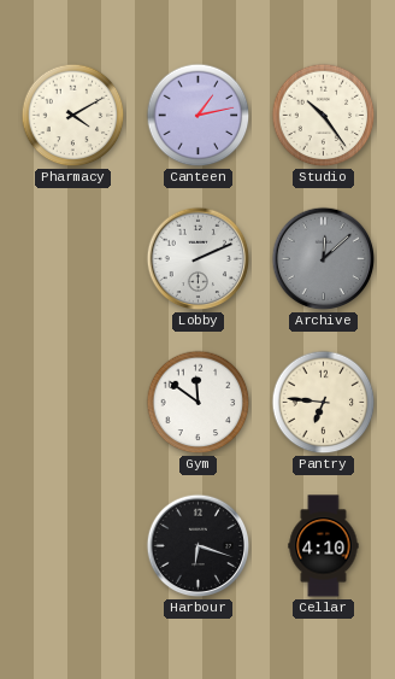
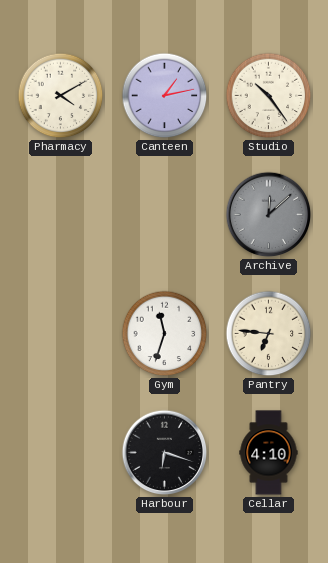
Lobby: 2:11 -> none (199, 259)
Gym: 11:51 -> 11:33 (165, 334)
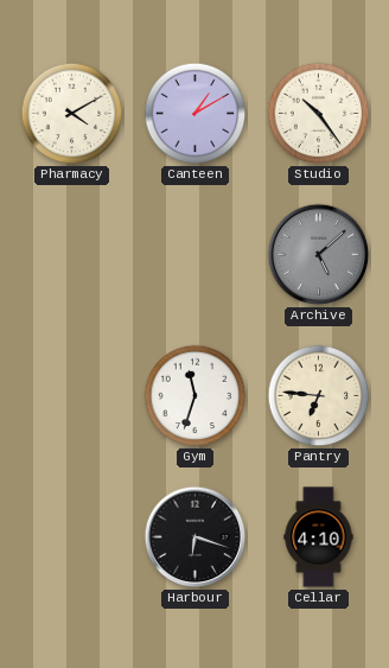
Canteen: 1:13 -> 1:10 (196, 114)
Archive: 12:08 -> 5:08 (319, 255)
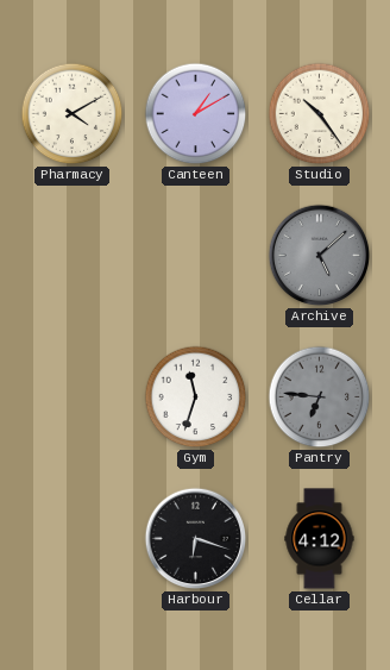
Pantry dial: cream -> grey (320, 397)
Cellar: 4:10 -> 4:12 (320, 539)
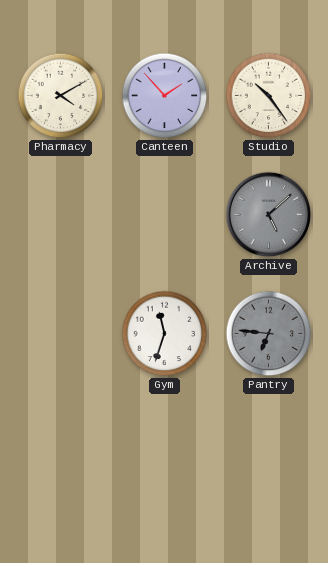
Canteen: 1:10 -> 1:53 (165, 96)
Harbour: 6:18 -> none (196, 539)
Cellar: 4:12 -> none (320, 539)
